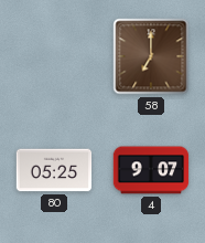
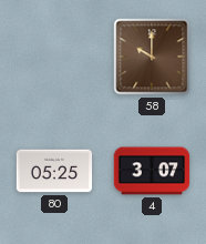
58: 7:00 -> 10:00 (152, 57)
4: 9:07 -> 3:07 (152, 171)
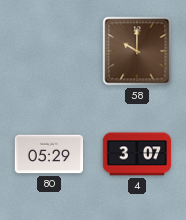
80: 05:25 -> 05:29 (49, 154)
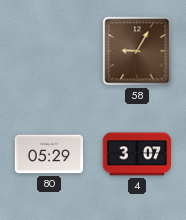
58: 10:00 -> 9:05 (137, 51)
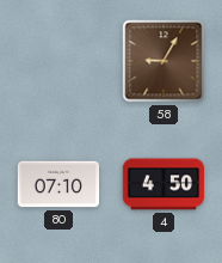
80: 05:29 -> 07:10 (58, 184)
4: 3:07 -> 4:50 (164, 184)
